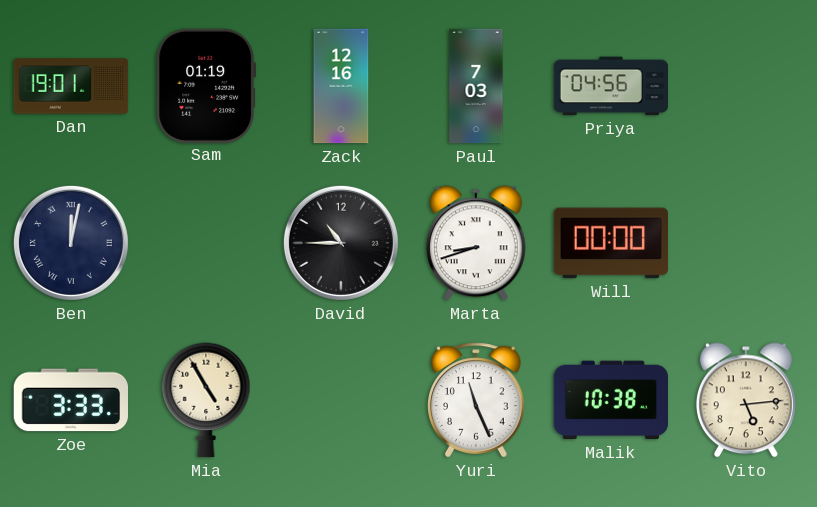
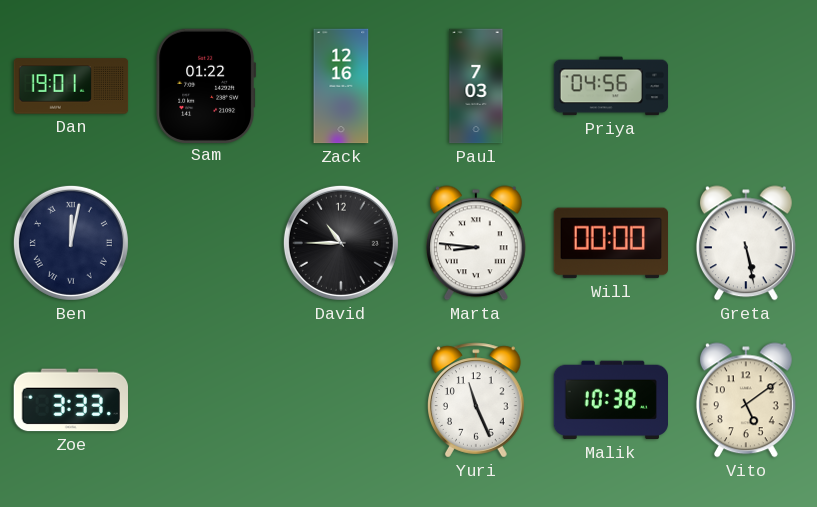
Sam: 01:19 -> 01:22 (206, 85)
Marta: 8:42 -> 8:46 (476, 243)
Greta: none -> 5:28 (746, 243)
Mia: 4:55 -> none (206, 400)
Vito: 5:14 -> 5:09 (746, 400)
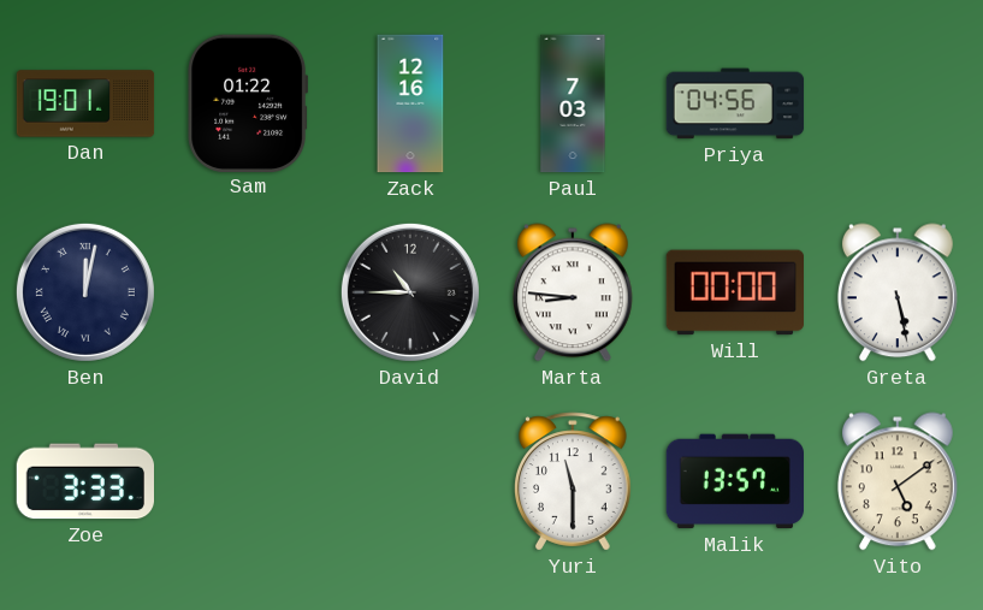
Yuri: 11:26 -> 11:30 (574, 481)
Malik: 10:38 -> 13:57 (734, 481)
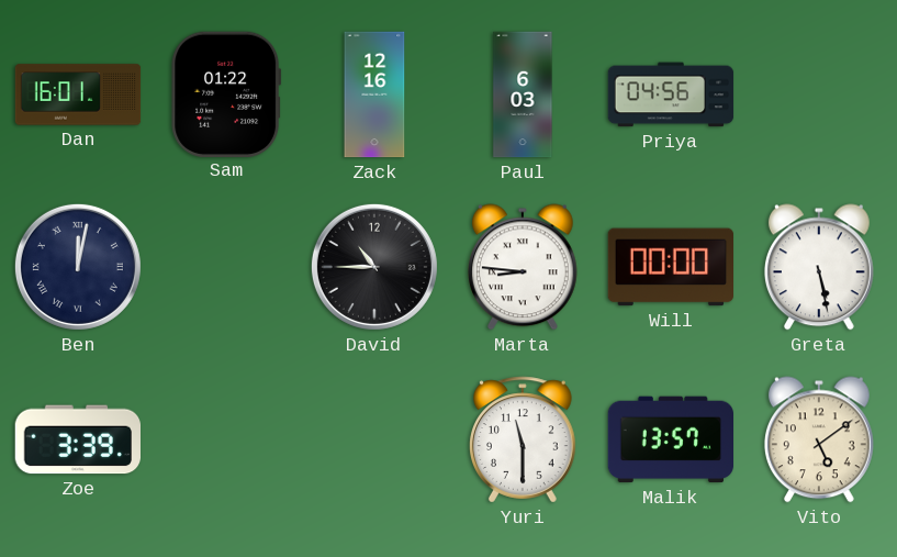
Dan: 19:01 -> 16:01 (78, 94)
Paul: 7:03 -> 6:03 (523, 94)
Zoe: 3:33 -> 3:39 (77, 439)
